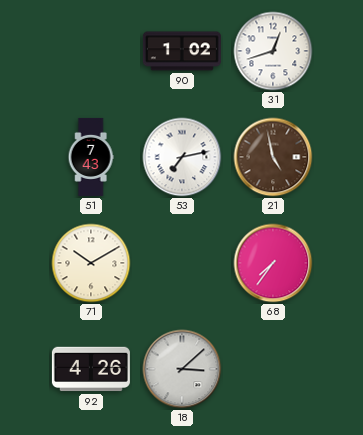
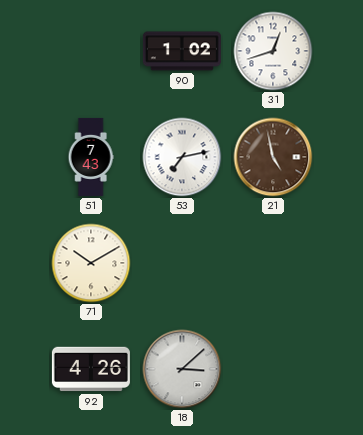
68: 7:36 -> none (273, 263)
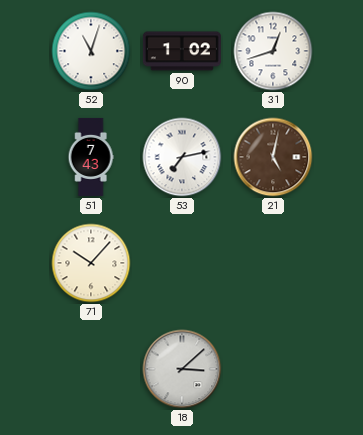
52: none -> 11:03 (91, 51)
21: 4:58 -> 5:02 (273, 157)
71: 10:10 -> 10:07 (91, 263)
92: 4:26 -> none (91, 369)
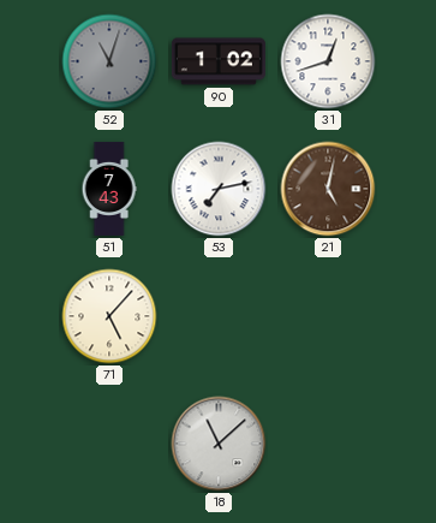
52 dial: white -> grey (109, 61)
71: 10:07 -> 5:07 (109, 316)
18: 3:08 -> 11:08 (219, 444)
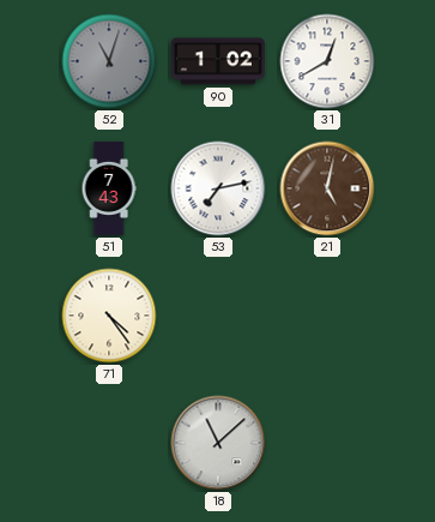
31: 12:42 -> 12:40 (327, 61)
71: 5:07 -> 4:24 (109, 316)
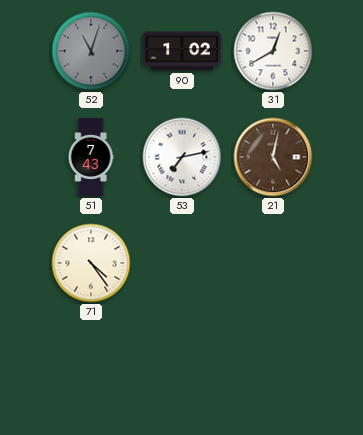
18: 11:08 -> none (218, 443)
